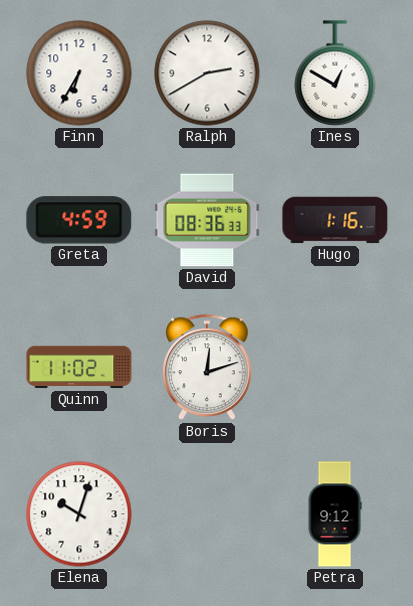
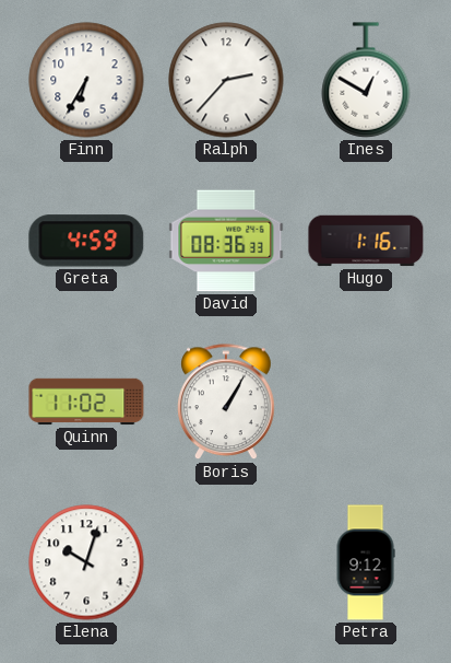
Ralph: 2:40 -> 2:37 (226, 80)
Boris: 12:12 -> 1:05 (227, 403)
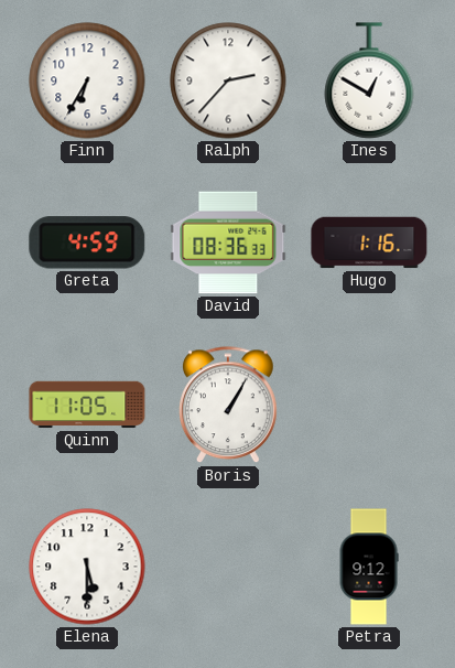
Quinn: 11:02 -> 11:05 (87, 405)
Elena: 10:03 -> 5:30 (87, 567)
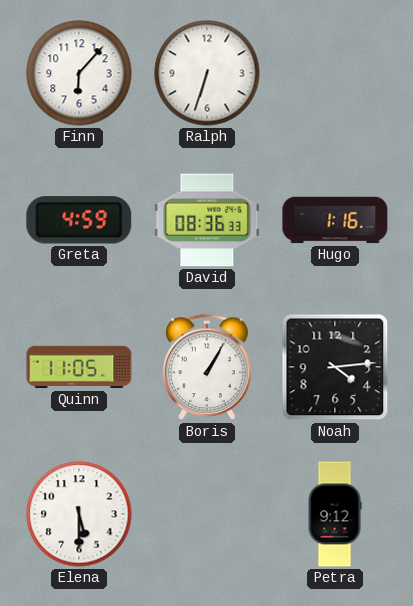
Finn: 6:35 -> 6:07 (79, 73)
Ralph: 2:37 -> 6:33 (207, 73)
Ines: 12:50 -> none (369, 80)
Noah: none -> 4:14 (335, 367)
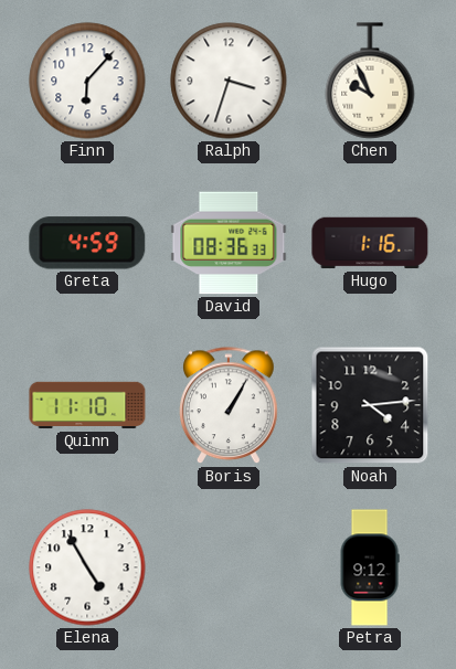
Ralph: 6:33 -> 3:33 (229, 81)
Chen: none -> 9:56 (370, 81)
Quinn: 11:05 -> 11:10 (87, 405)
Elena: 5:30 -> 4:55 (87, 567)
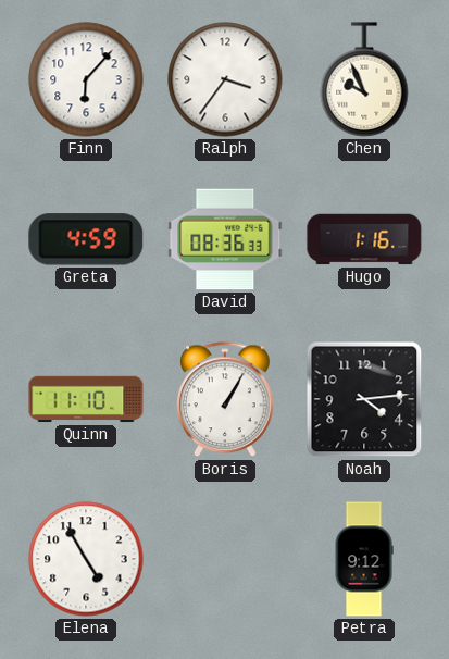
Ralph: 3:33 -> 3:36 (225, 79)
